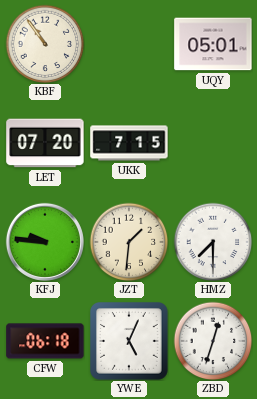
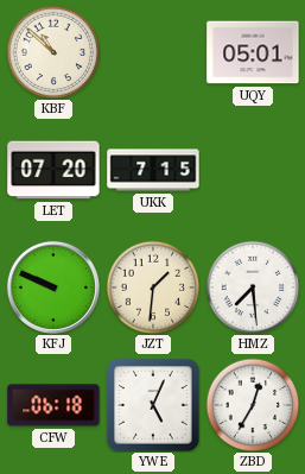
KBF: 10:54 -> 10:52 (53, 52)
KFJ: 9:46 -> 9:49 (53, 287)
HMZ: 7:30 -> 7:29 (253, 287)
ZBD: 12:33 -> 12:35 (253, 405)
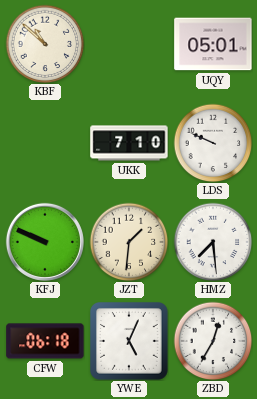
LET: 07:20 -> none (53, 170)
UKK: 7:15 -> 7:10 (129, 143)
LDS: none -> 9:49 (213, 143)
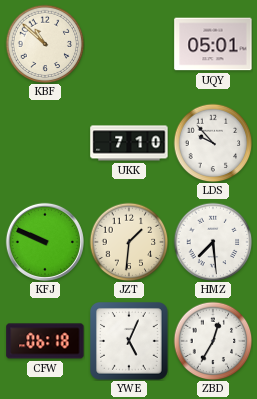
LDS: 9:49 -> 9:53 (213, 143)
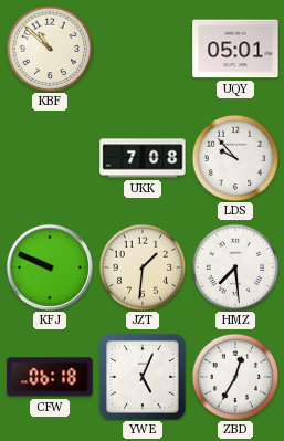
UKK: 7:10 -> 7:08 (143, 158)
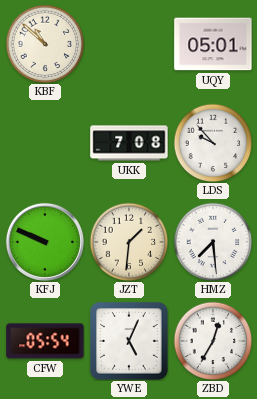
CFW: 06:18 -> 05:54 (45, 341)
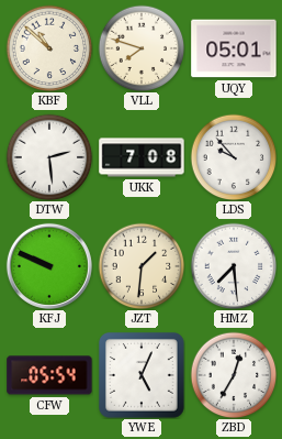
VLL: none -> 7:48 (142, 48)
DTW: none -> 2:29 (49, 157)
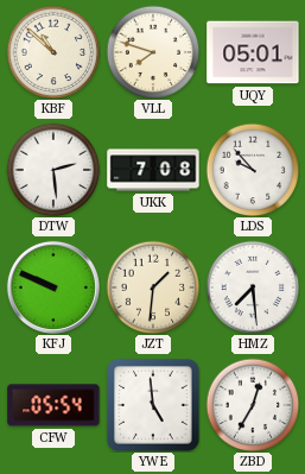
YWE: 5:04 -> 4:59 (154, 406)
